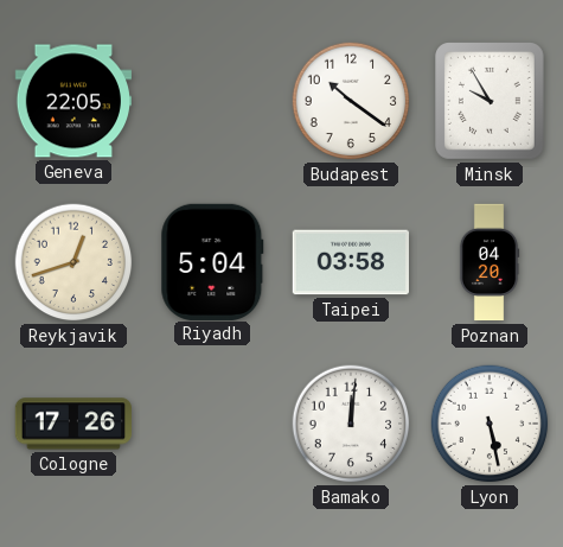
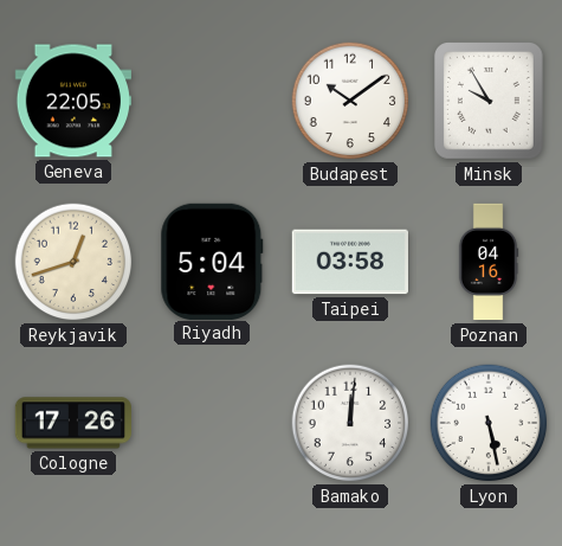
Budapest: 10:21 -> 10:09 (350, 101)
Poznan: 04:20 -> 04:16 (489, 262)
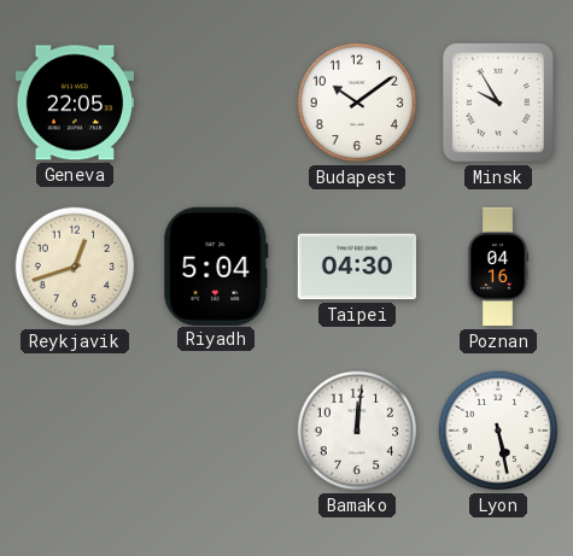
Taipei: 03:58 -> 04:30 (356, 267)
Cologne: 17:26 -> none (72, 423)
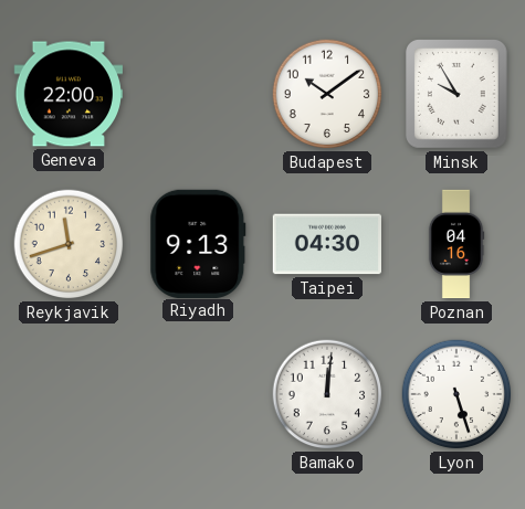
Geneva: 22:05 -> 22:00 (67, 94)
Reykjavik: 12:42 -> 11:42 (69, 244)
Riyadh: 5:04 -> 9:13 (198, 243)
Lyon: 5:28 -> 5:27 (456, 394)
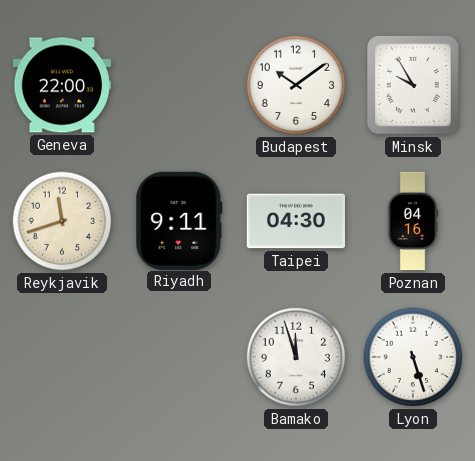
Riyadh: 9:13 -> 9:11 (179, 220)
Bamako: 12:01 -> 11:57 (296, 357)
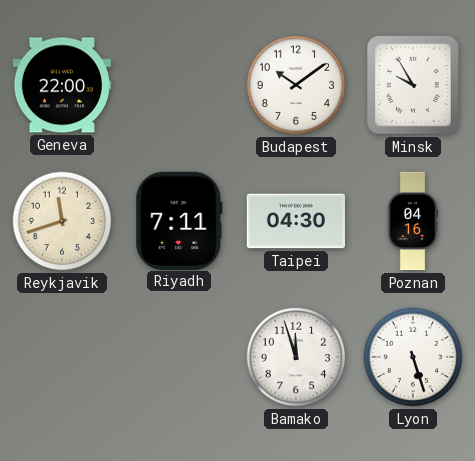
Riyadh: 9:11 -> 7:11 (179, 220)
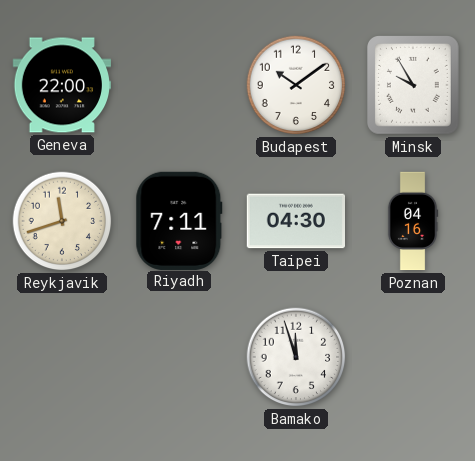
Lyon: 5:27 -> none (413, 357)
